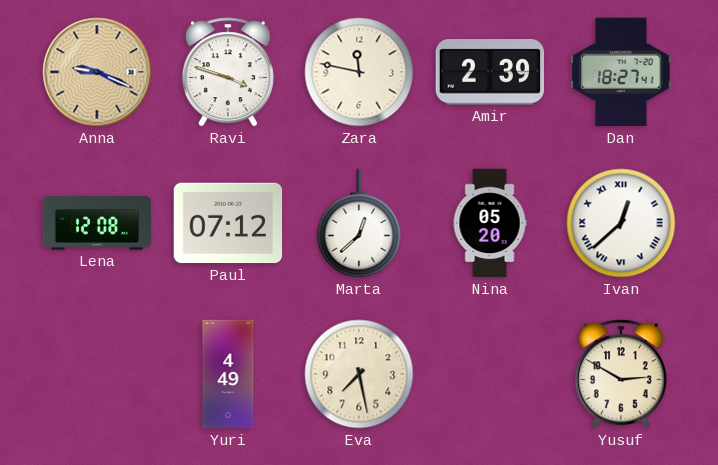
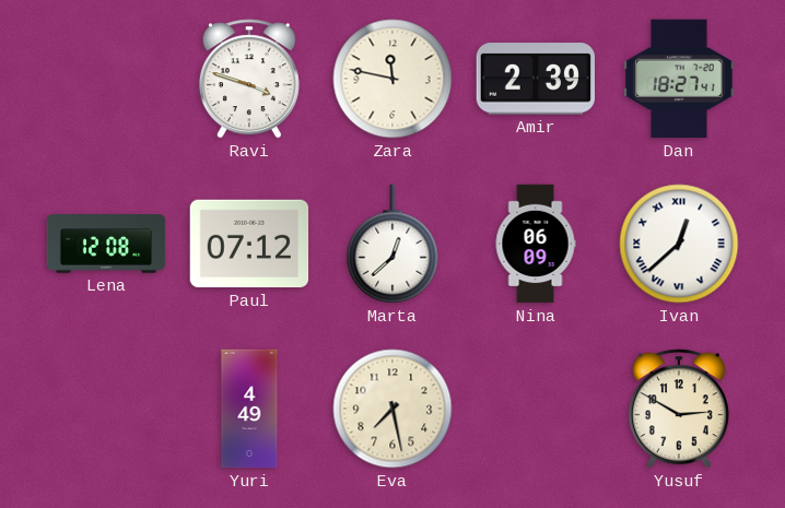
Anna: 9:19 -> none (97, 72)
Nina: 05:20 -> 06:09 (536, 244)
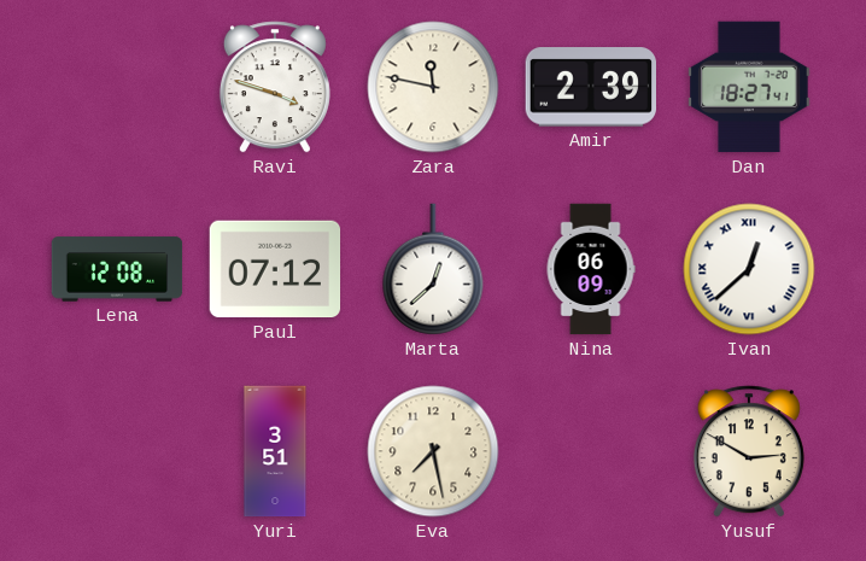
Yuri: 4:49 -> 3:51 (275, 451)
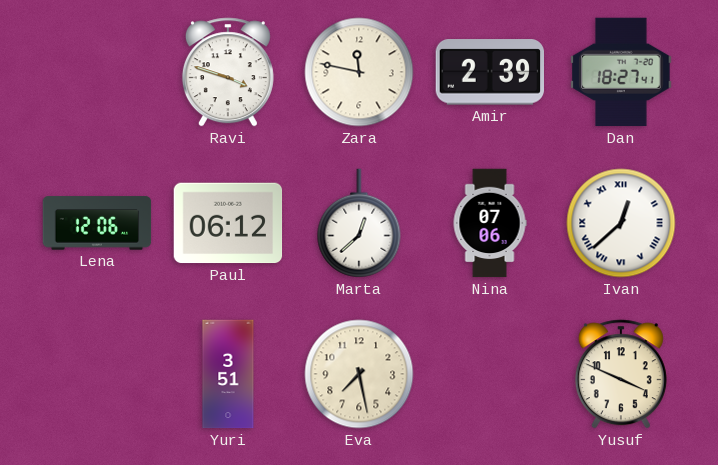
Lena: 12:08 -> 12:06 (97, 223)
Paul: 07:12 -> 06:12 (228, 223)
Nina: 06:09 -> 07:06 (490, 223)
Yusuf: 2:50 -> 3:49 (621, 374)
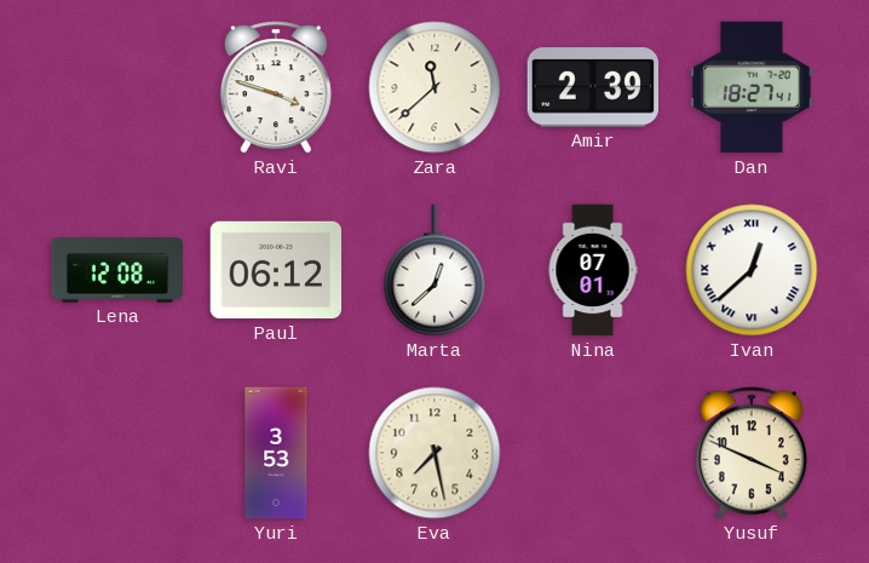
Zara: 11:47 -> 11:38 (434, 87)
Lena: 12:06 -> 12:08 (117, 270)
Nina: 07:06 -> 07:01 (593, 270)
Yuri: 3:51 -> 3:53 (276, 453)
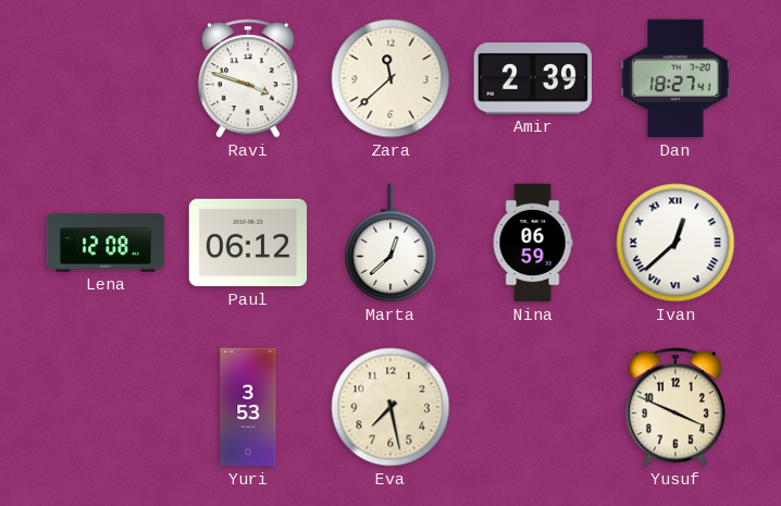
Nina: 07:01 -> 06:59 (533, 243)
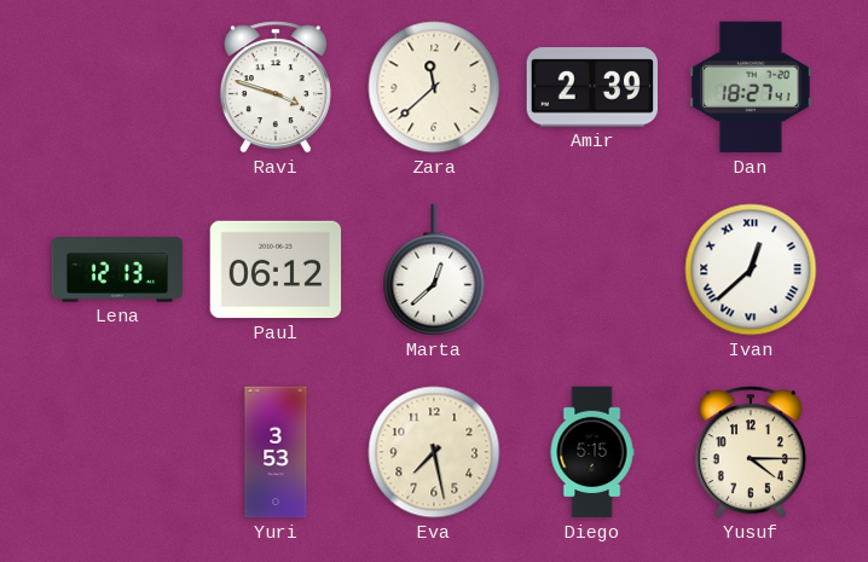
Lena: 12:08 -> 12:13 (117, 270)
Nina: 06:59 -> none (533, 243)
Diego: none -> 5:15 (592, 452)
Yusuf: 3:49 -> 4:15 (751, 452)
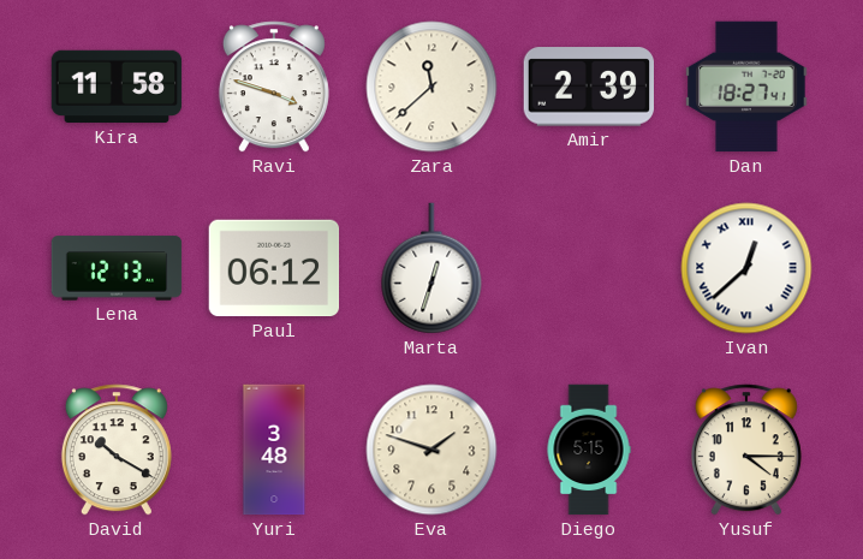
Kira: none -> 11:58 (117, 87)
Marta: 12:38 -> 12:33 (431, 268)
David: none -> 10:20 (117, 450)
Yuri: 3:53 -> 3:48 (274, 450)
Eva: 7:28 -> 1:48 (431, 450)
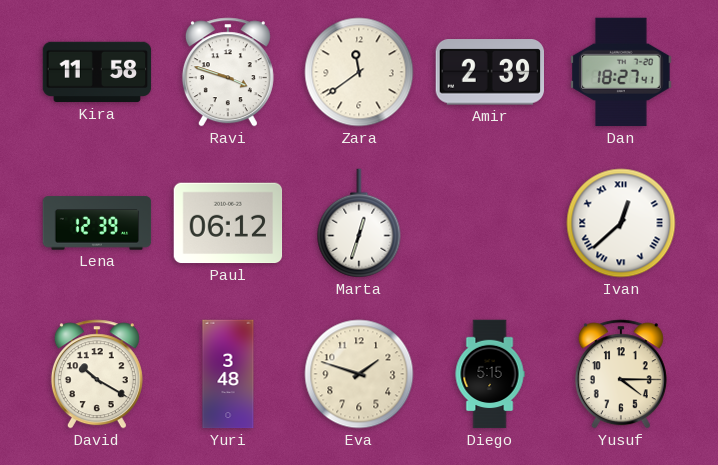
Zara: 11:38 -> 11:39 (359, 72)
Lena: 12:13 -> 12:39 (97, 223)
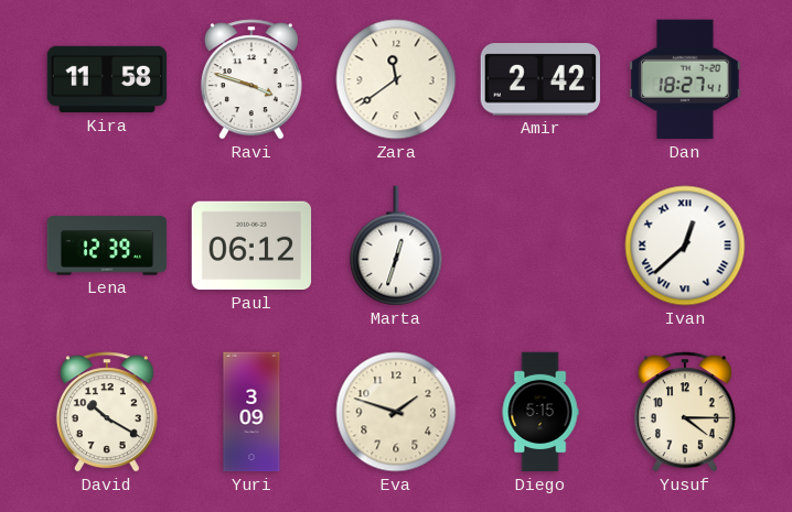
Amir: 2:39 -> 2:42 (539, 79)
Yuri: 3:48 -> 3:09 (251, 412)
